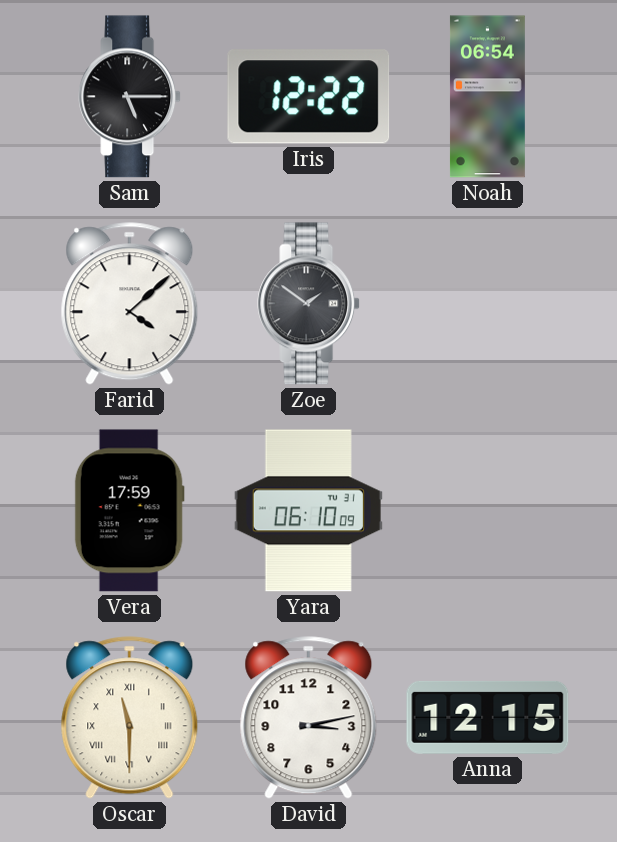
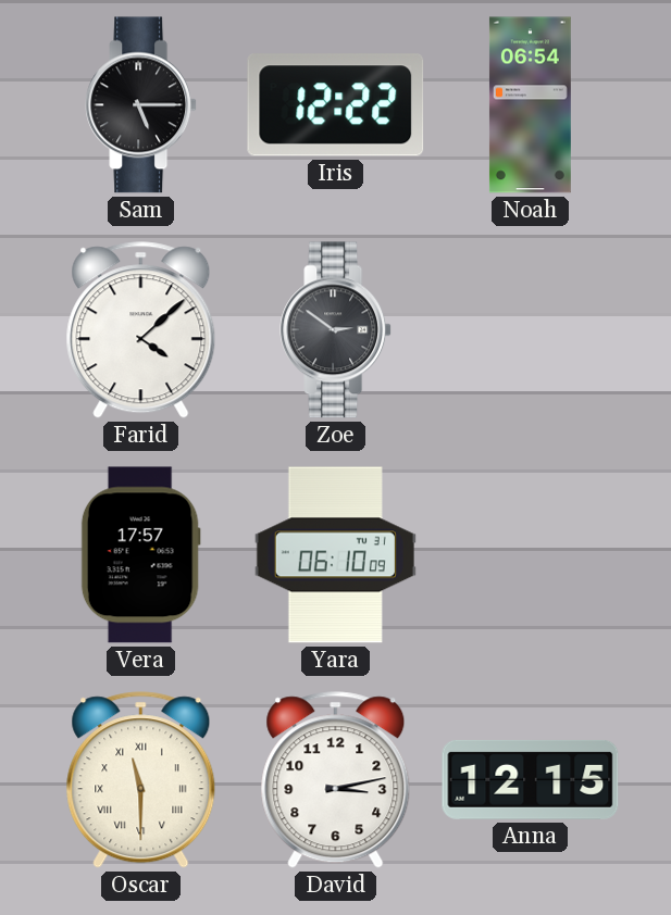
Zoe: 1:51 -> 2:51 (336, 330)
Vera: 17:59 -> 17:57 (140, 555)
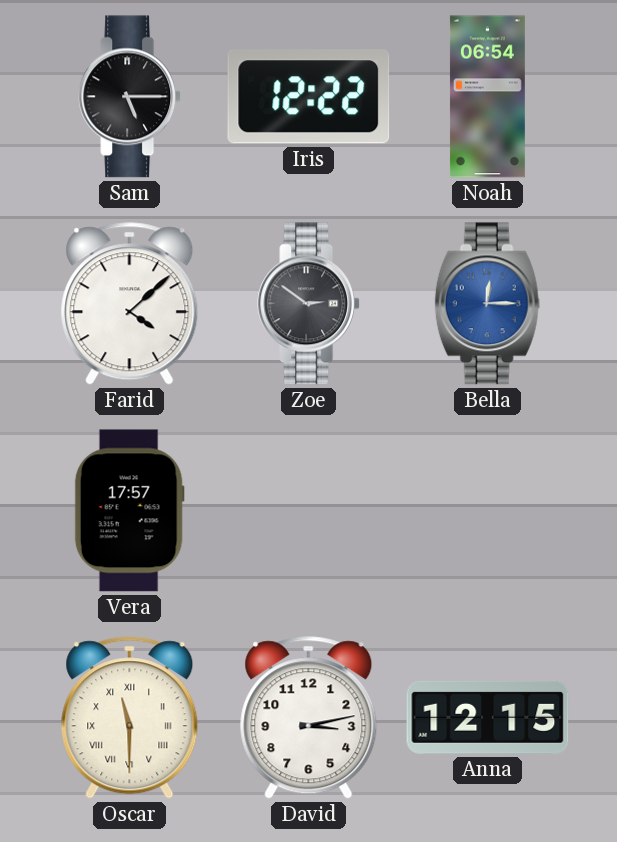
Bella: none -> 12:15 (488, 304)
Yara: 06:10 -> none (335, 555)
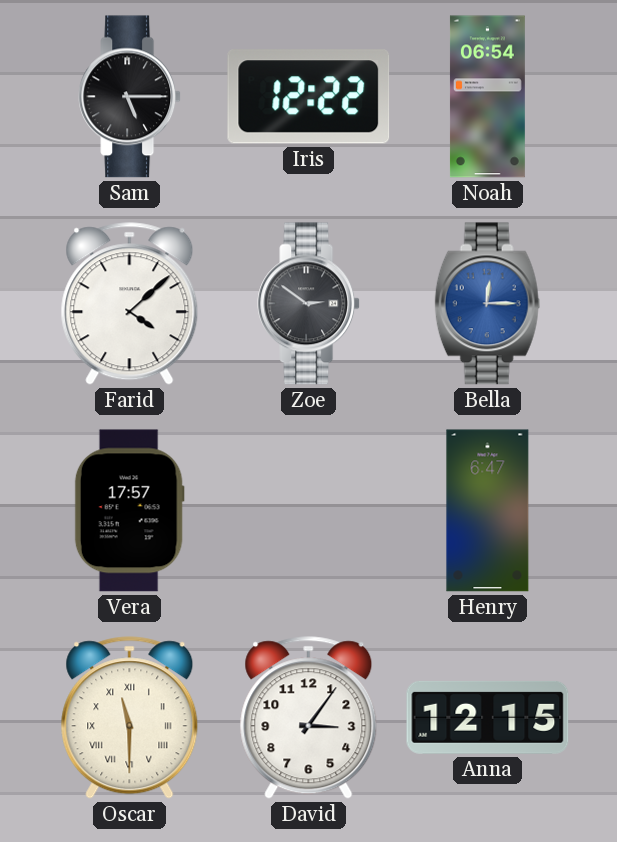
Henry: none -> 6:47 (488, 511)
David: 3:13 -> 3:06 (309, 718)
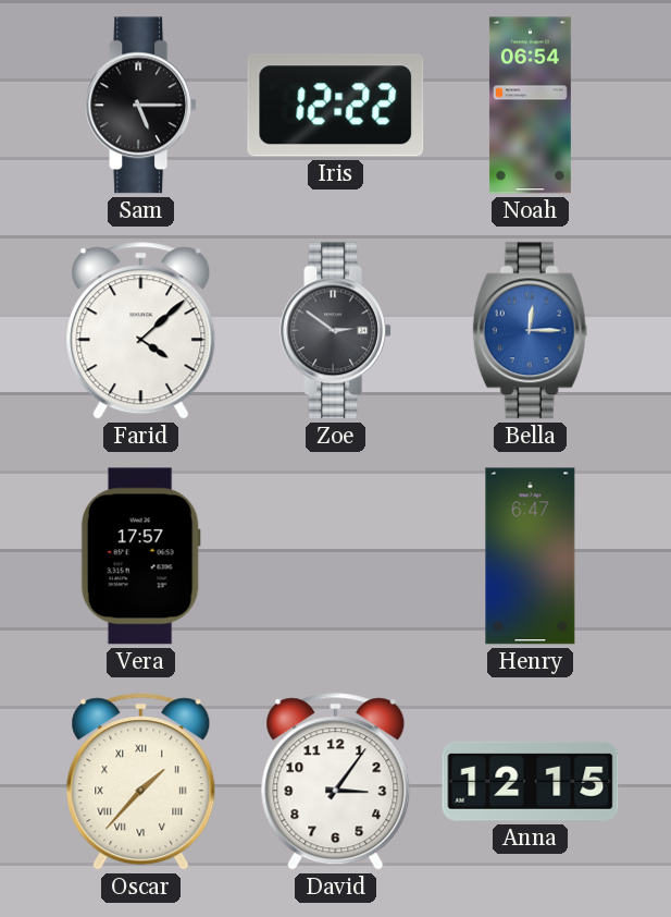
Oscar: 11:30 -> 1:37 (141, 782)
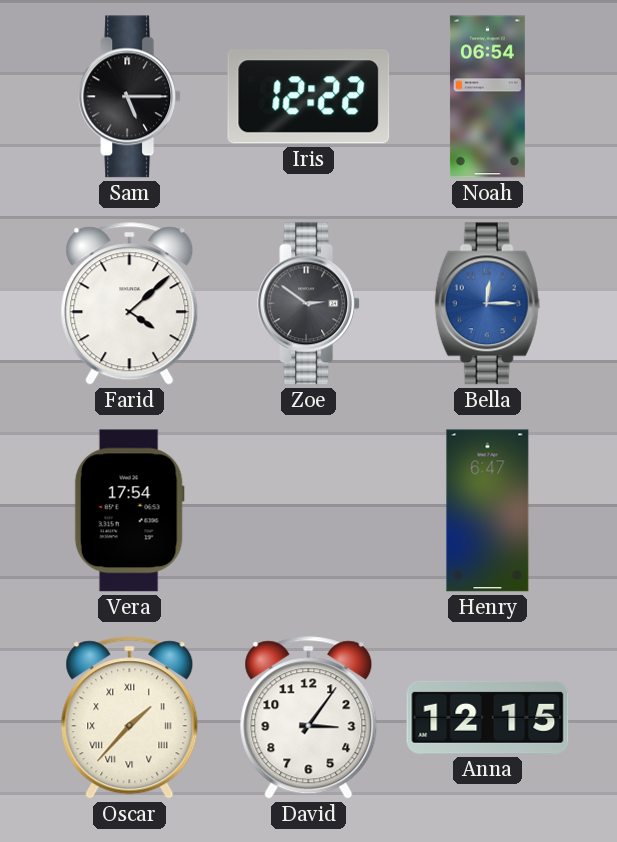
Vera: 17:57 -> 17:54 (129, 511)
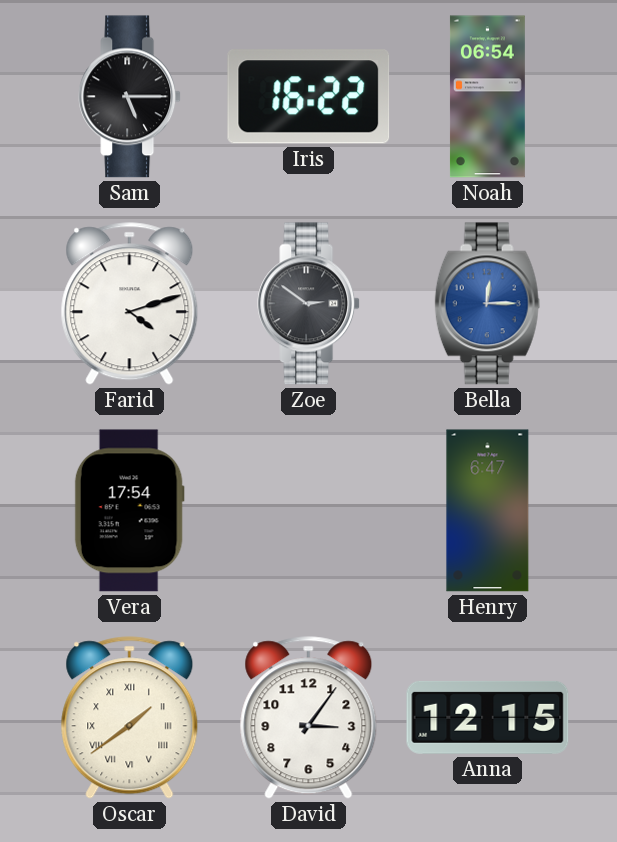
Iris: 12:22 -> 16:22 (309, 97)
Farid: 4:08 -> 4:12 (130, 304)
Oscar: 1:37 -> 1:39 (130, 718)
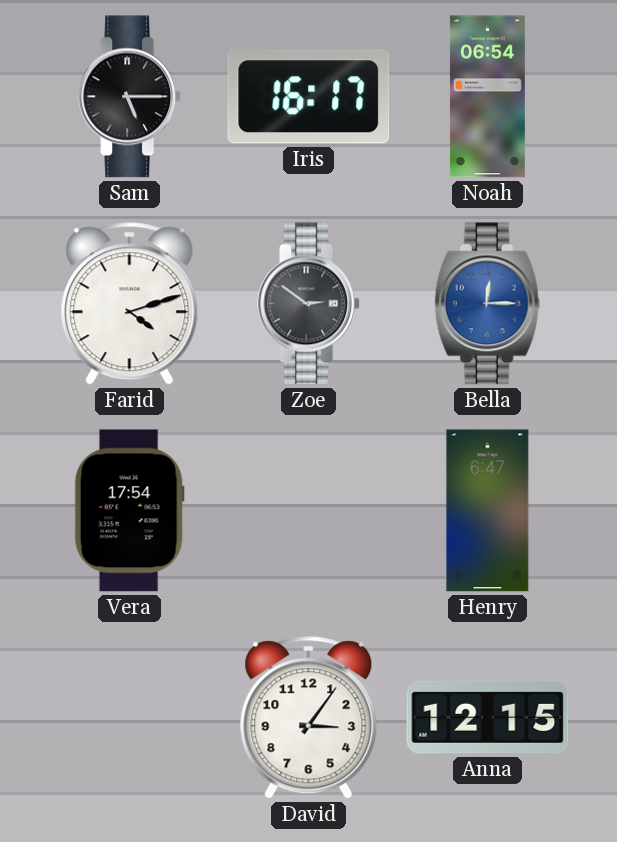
Iris: 16:22 -> 16:17 (309, 97)
Oscar: 1:39 -> none (130, 718)
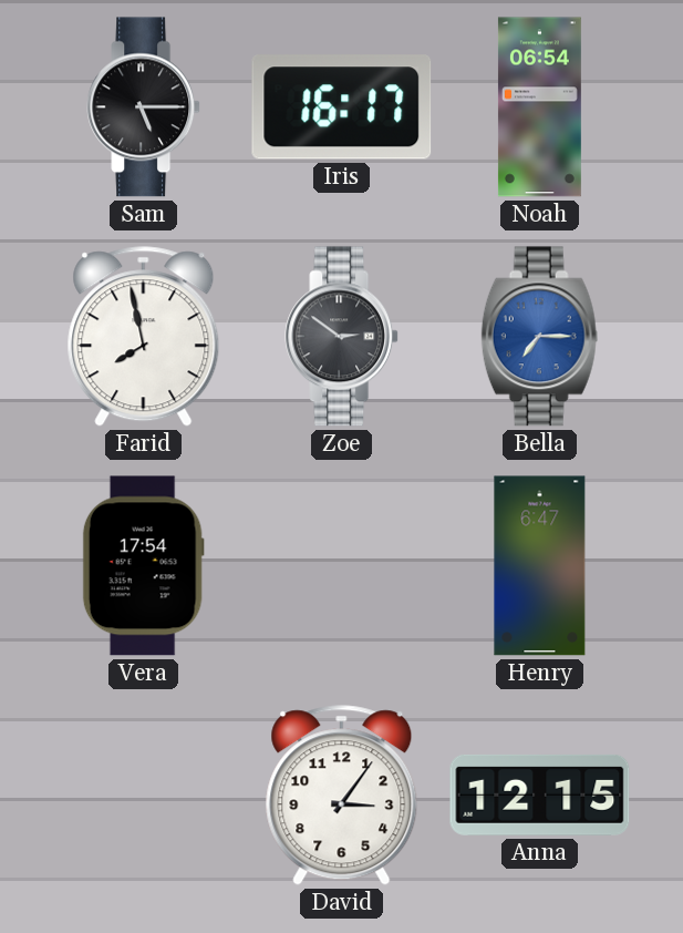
Farid: 4:12 -> 7:58 (144, 337)
Bella: 12:15 -> 7:15 (540, 337)
